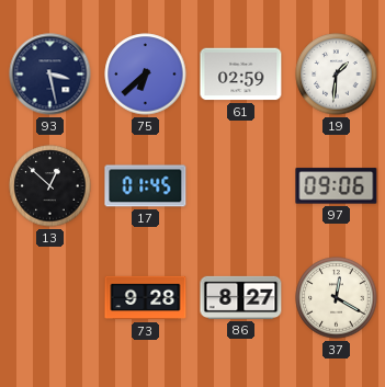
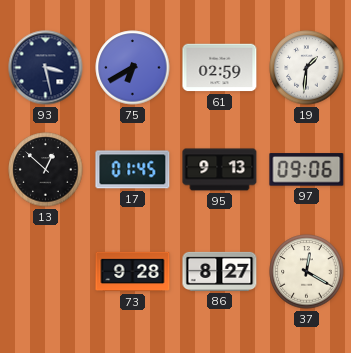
75: 6:38 -> 6:40 (133, 68)
95: none -> 9:13 (220, 170)
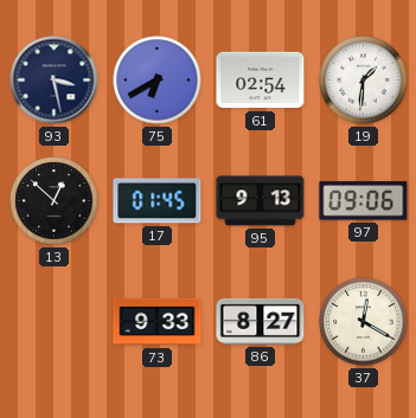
61: 02:59 -> 02:54 (261, 81)
73: 9:28 -> 9:33 (158, 322)
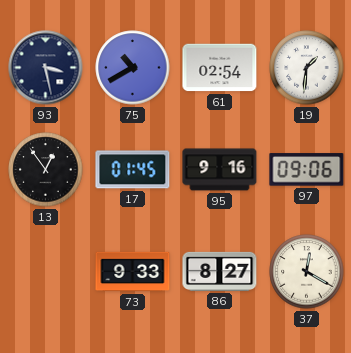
75: 6:40 -> 10:40 (133, 68)
13: 12:52 -> 12:54 (46, 170)
95: 9:13 -> 9:16 (220, 170)
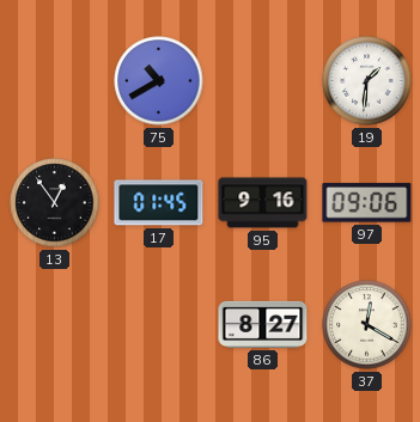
93: 3:28 -> none (46, 68)
61: 02:54 -> none (220, 68)
73: 9:33 -> none (133, 272)
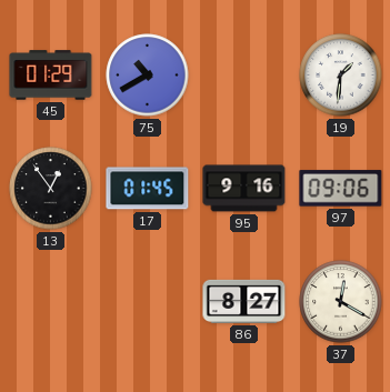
45: none -> 01:29 (51, 76)
